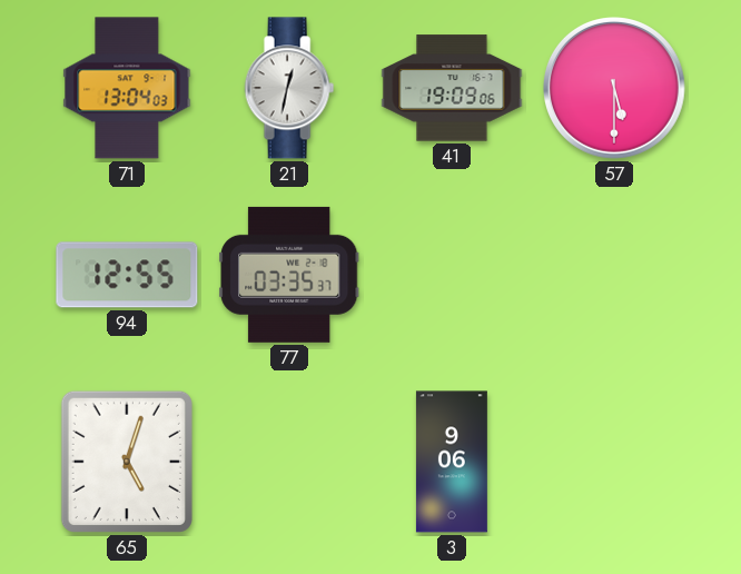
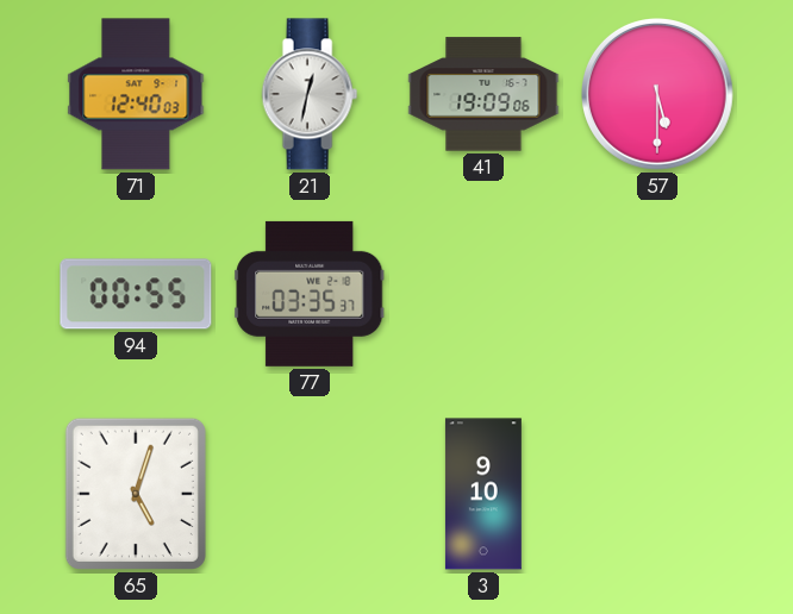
71: 13:04 -> 12:40 (136, 94)
94: 12:55 -> 00:55 (136, 294)
3: 9:06 -> 9:10 (483, 494)
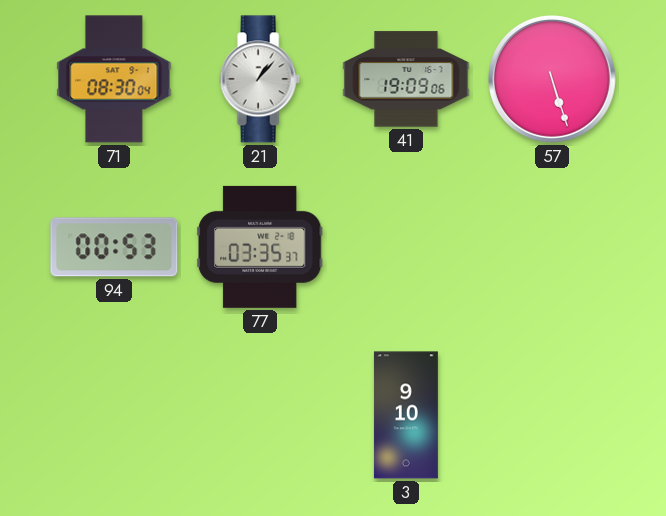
71: 12:40 -> 08:30 (114, 79)
21: 12:32 -> 1:07 (260, 79)
57: 5:30 -> 5:27 (553, 80)
94: 00:55 -> 00:53 (114, 247)
65: 5:03 -> none (136, 494)
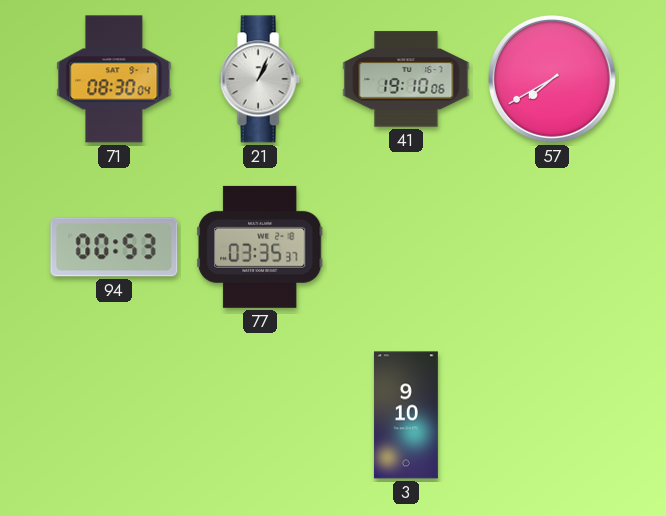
21: 1:07 -> 1:04 (260, 79)
41: 19:09 -> 19:10 (406, 79)
57: 5:27 -> 7:40 (553, 80)
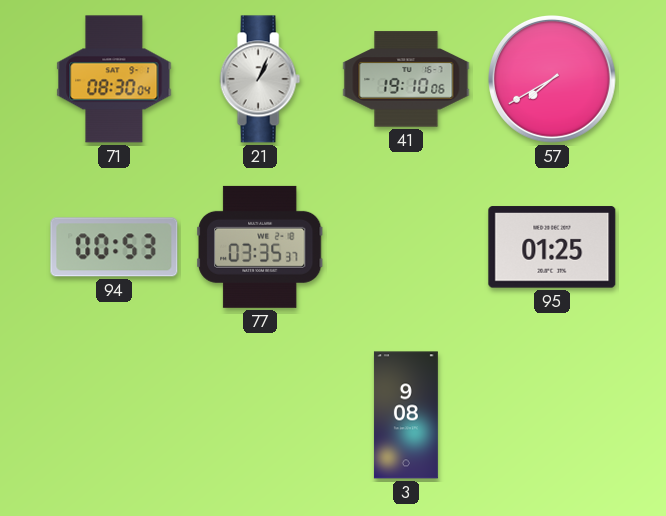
95: none -> 01:25 (552, 247)
3: 9:10 -> 9:08 (406, 415)
